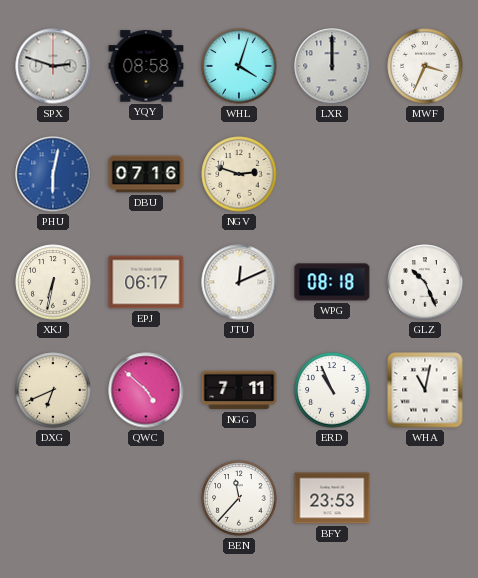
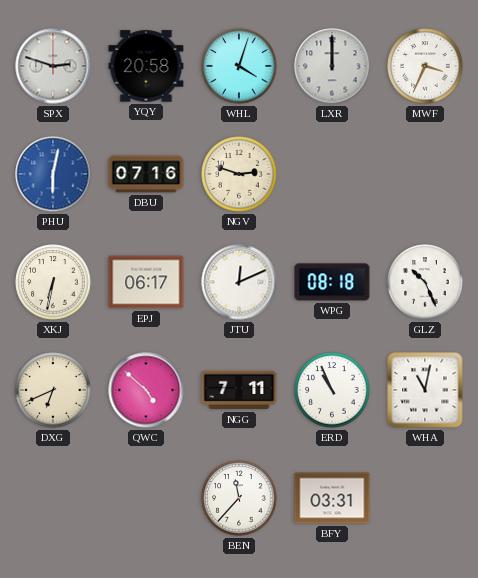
YQY: 08:58 -> 20:58 (146, 66)
BFY: 23:53 -> 03:31 (332, 498)
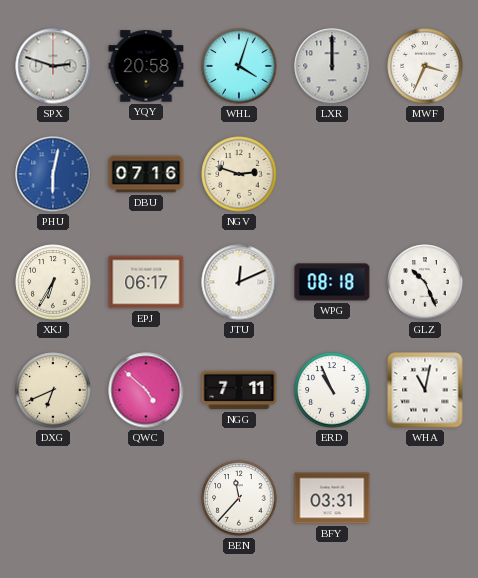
XKJ: 6:32 -> 6:35 (53, 282)
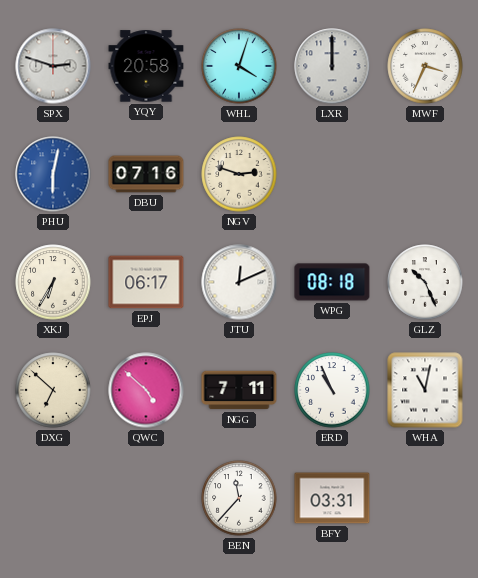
DXG: 6:41 -> 6:52 (53, 390)
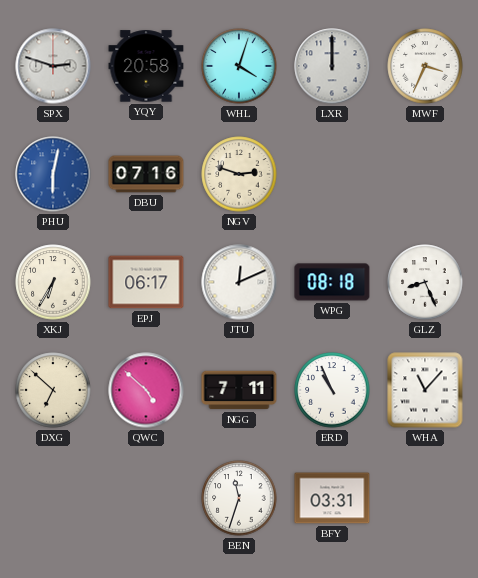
GLZ: 10:26 -> 8:26 (425, 282)
WHA: 11:02 -> 11:07 (425, 390)
BEN: 11:37 -> 11:33 (239, 498)
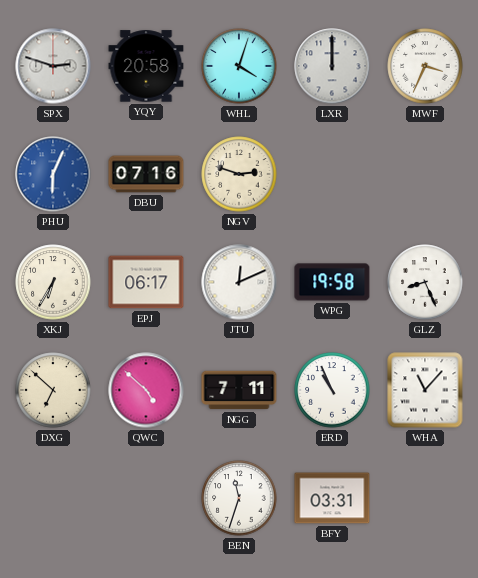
PHU: 6:02 -> 6:04 (53, 174)
WPG: 08:18 -> 19:58 (332, 282)
